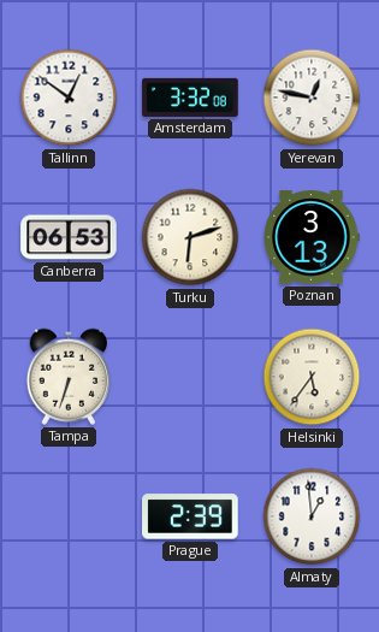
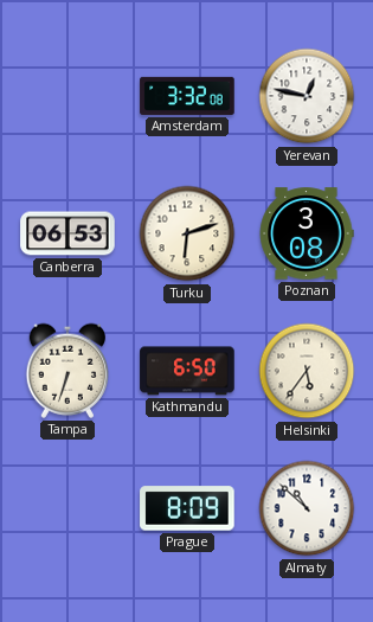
Tallinn: 12:51 -> none (69, 98)
Poznan: 3:13 -> 3:08 (307, 233)
Kathmandu: none -> 6:50 (187, 371)
Prague: 2:39 -> 8:09 (187, 508)
Almaty: 12:59 -> 10:52 (307, 508)
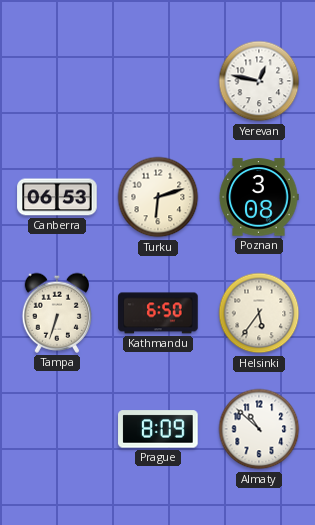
Amsterdam: 3:32 -> none (187, 96)
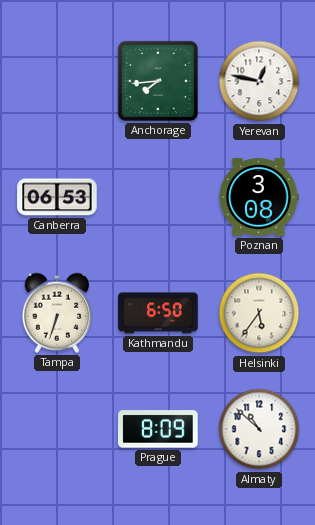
Anchorage: none -> 7:44 (158, 81)
Turku: 6:12 -> none (158, 197)
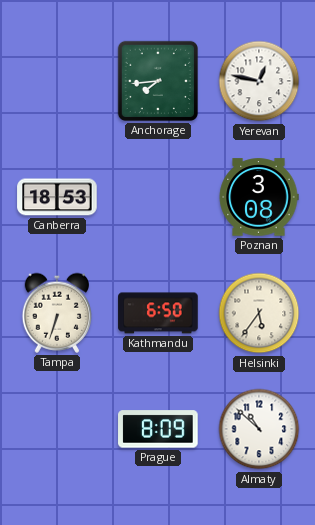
Canberra: 06:53 -> 18:53 (57, 197)
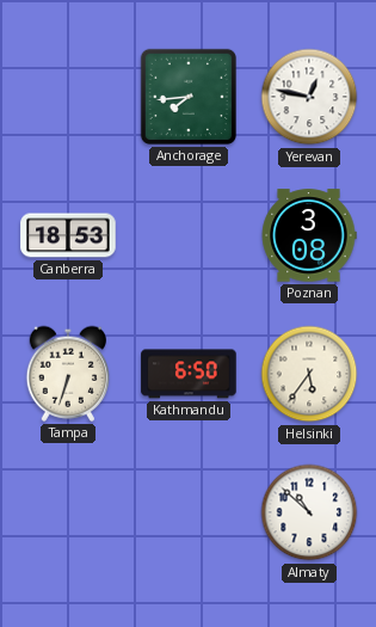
Prague: 8:09 -> none (158, 429)
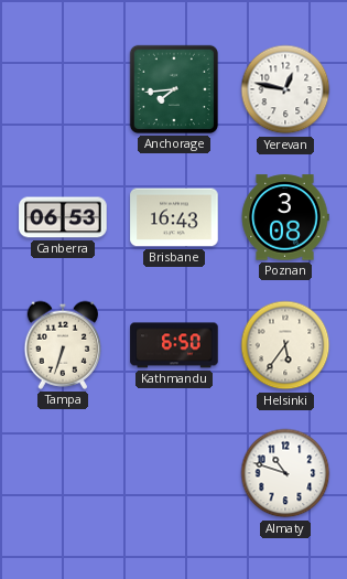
Canberra: 18:53 -> 06:53 (63, 217)
Brisbane: none -> 16:43 (174, 217)
Almaty: 10:52 -> 10:48 (285, 473)
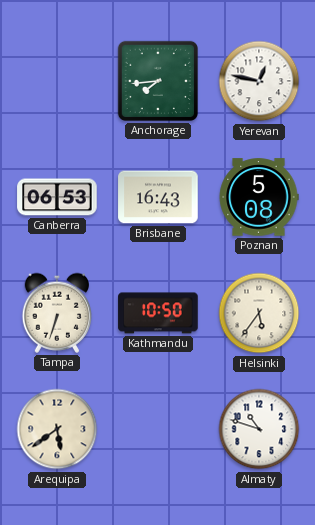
Poznan: 3:08 -> 5:08 (259, 197)
Kathmandu: 6:50 -> 10:50 (158, 313)
Arequipa: none -> 5:39 (57, 429)
